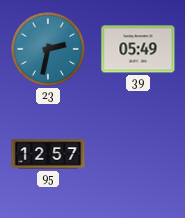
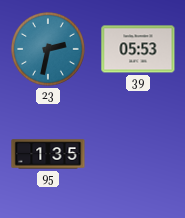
39: 05:49 -> 05:53 (138, 49)
95: 12:57 -> 1:35 (48, 154)
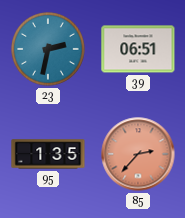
39: 05:53 -> 06:51 (138, 49)
85: none -> 2:37 (138, 154)
